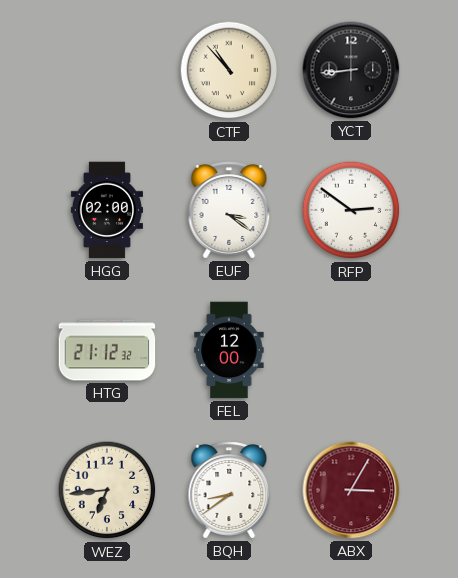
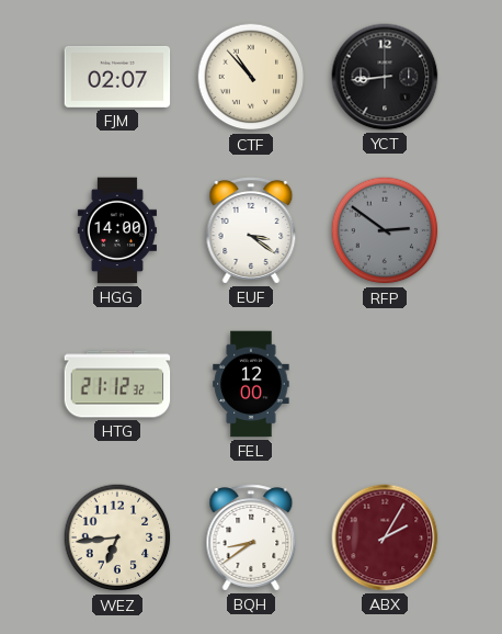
FJM: none -> 02:07 (117, 77)
HGG: 02:00 -> 14:00 (116, 230)
RFP dial: white -> grey (385, 230)
ABX: 3:05 -> 2:05 (385, 537)
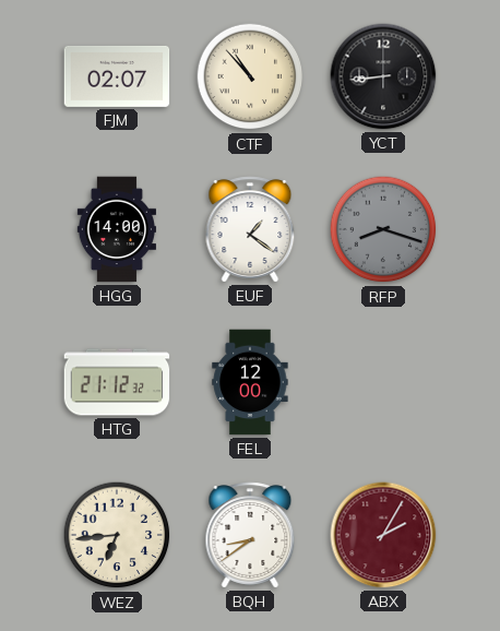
EUF: 3:21 -> 1:21 (250, 229)
RFP: 2:51 -> 8:18 (383, 229)
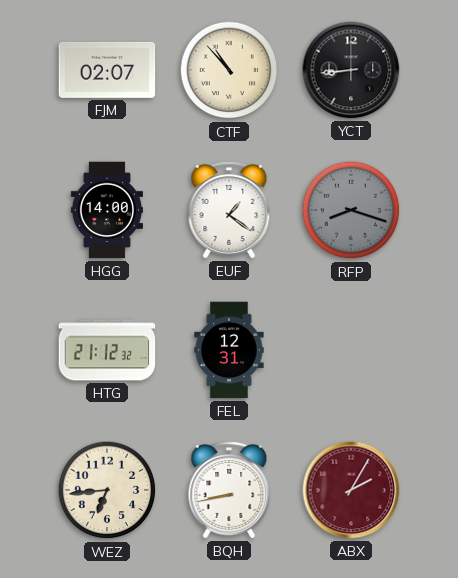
FEL: 12:00 -> 12:31 (229, 350)
BQH: 8:39 -> 8:43 (229, 490)
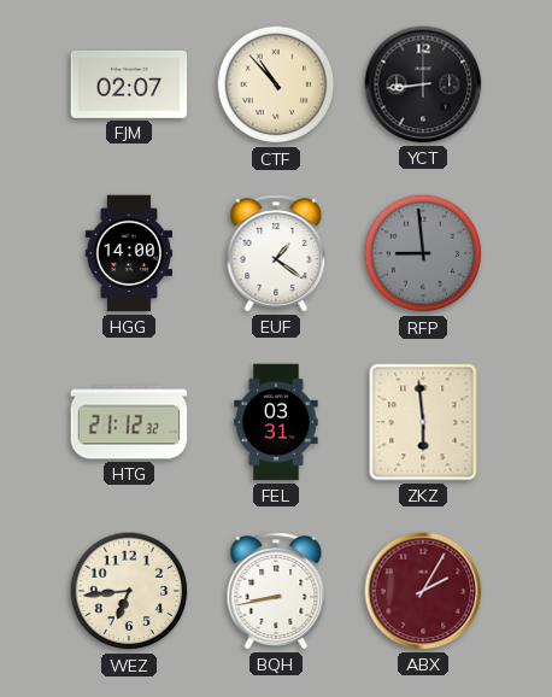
RFP: 8:18 -> 8:59 (423, 253)
FEL: 12:31 -> 03:31 (276, 422)
ZKZ: none -> 5:59 (423, 422)
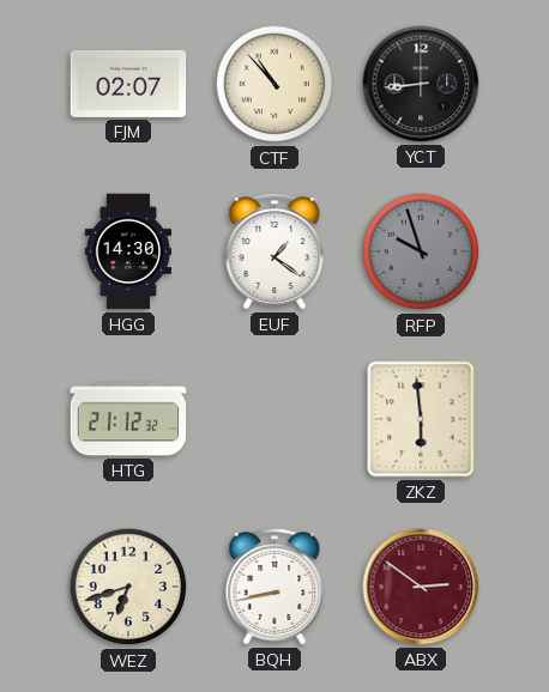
HGG: 14:00 -> 14:30 (127, 251)
RFP: 8:59 -> 9:57 (421, 251)
FEL: 03:31 -> none (276, 422)
WEZ: 6:44 -> 6:42 (128, 587)
ABX: 2:05 -> 2:51 (421, 587)
